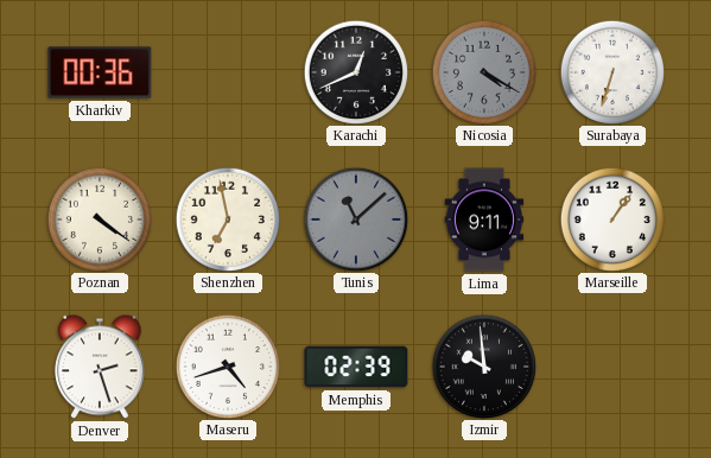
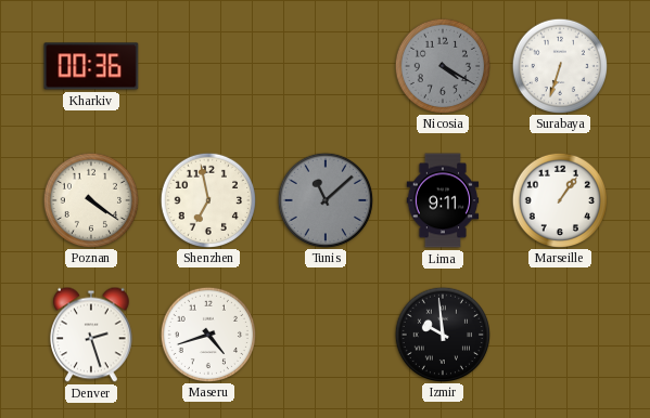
Karachi: 12:41 -> none (355, 71)
Memphis: 02:39 -> none (356, 367)
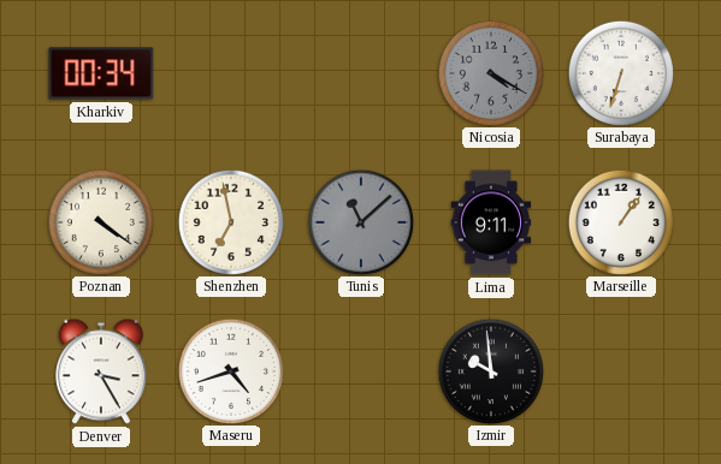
Kharkiv: 00:36 -> 00:34 (101, 73)
Denver: 2:27 -> 3:25 (102, 371)
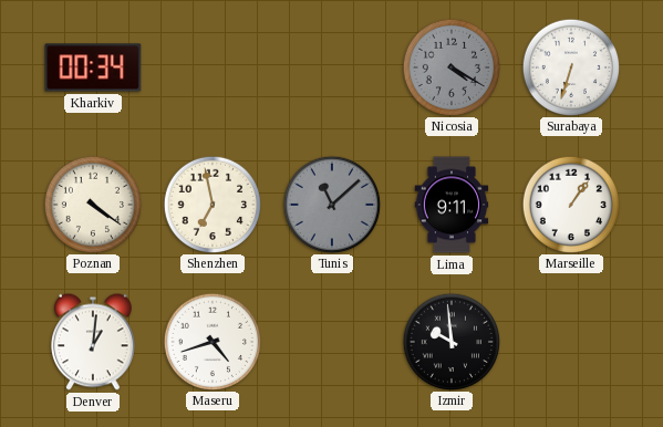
Denver: 3:25 -> 1:01 (94, 342)
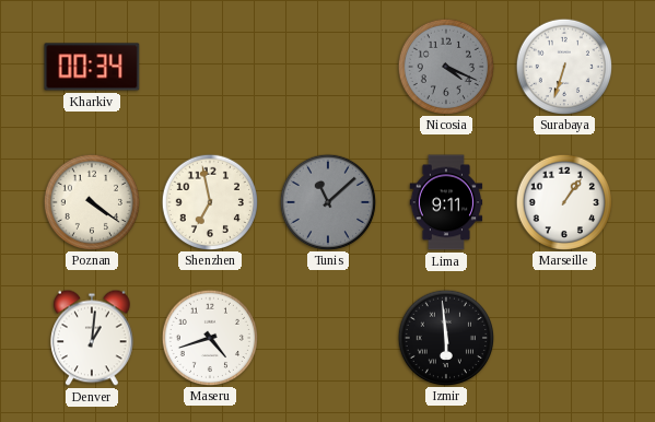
Nicosia: 4:20 -> 4:19 (445, 66)
Izmir: 9:59 -> 5:59 (445, 337)
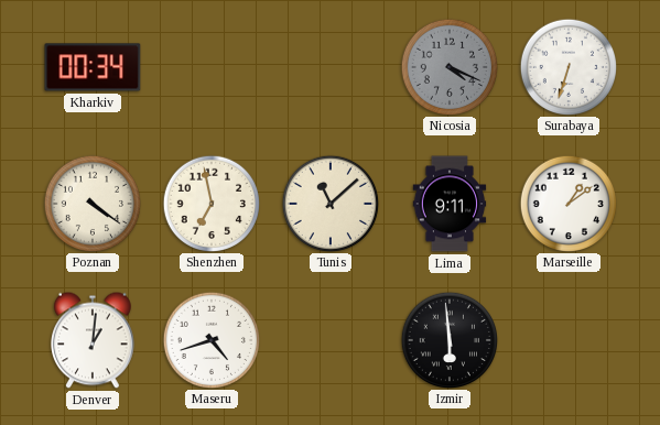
Tunis dial: grey -> cream (329, 203)
Marseille: 1:06 -> 1:09 (567, 203)
